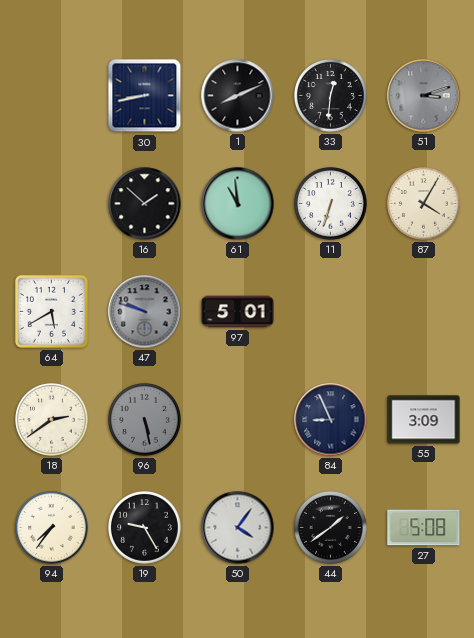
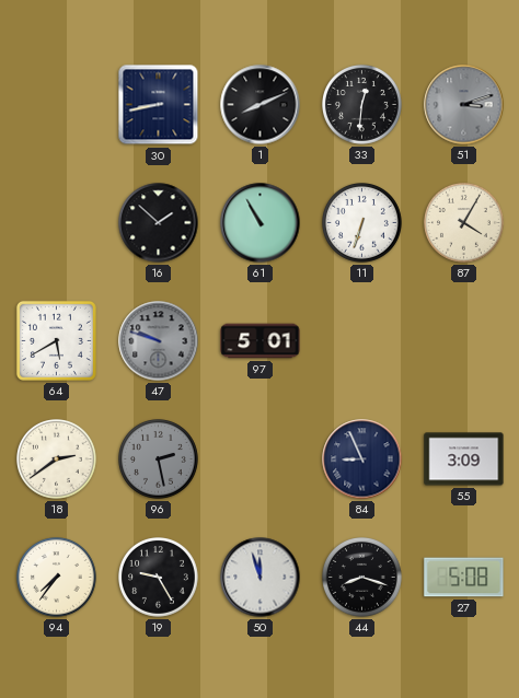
61: 10:59 -> 10:55 (261, 223)
96: 5:28 -> 2:28 (159, 459)
50: 4:06 -> 11:57 (261, 578)
44: 1:39 -> 8:18 (362, 578)
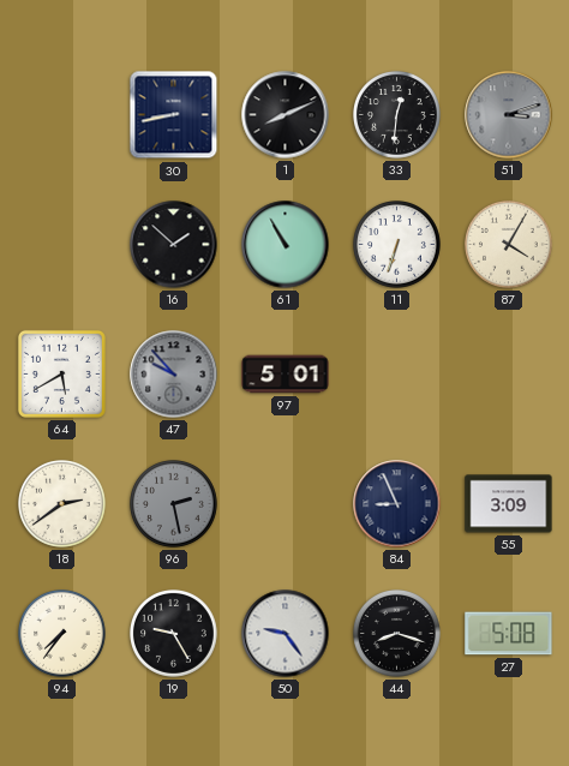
47: 9:48 -> 9:53 (174, 375)
50: 11:57 -> 9:24 (286, 634)
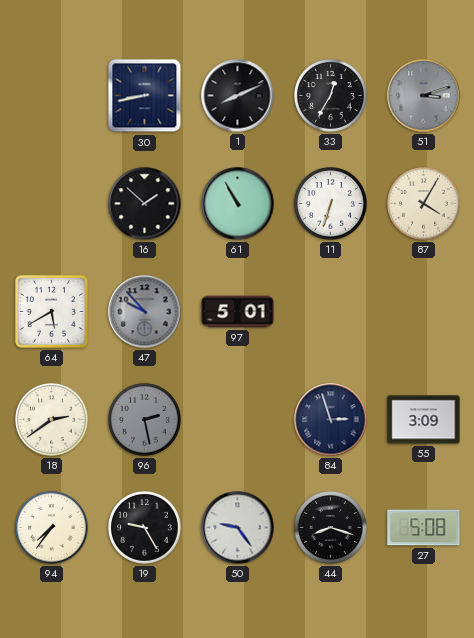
33: 12:31 -> 12:35 (331, 96)
84: 8:56 -> 2:57 (331, 420)
